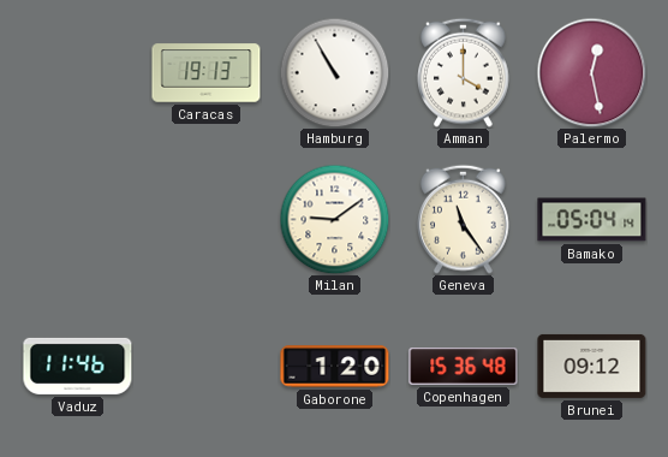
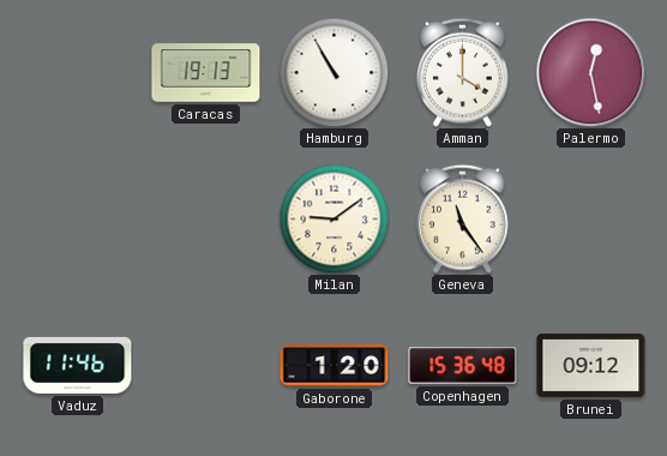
Bamako: 05:04 -> none (592, 220)
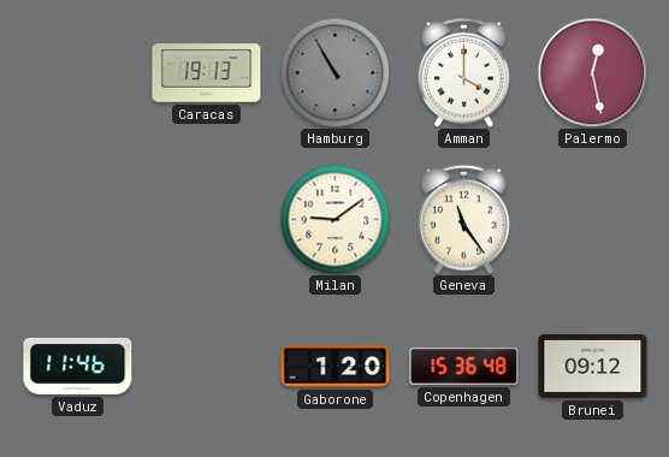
Hamburg dial: white -> grey (334, 72)
